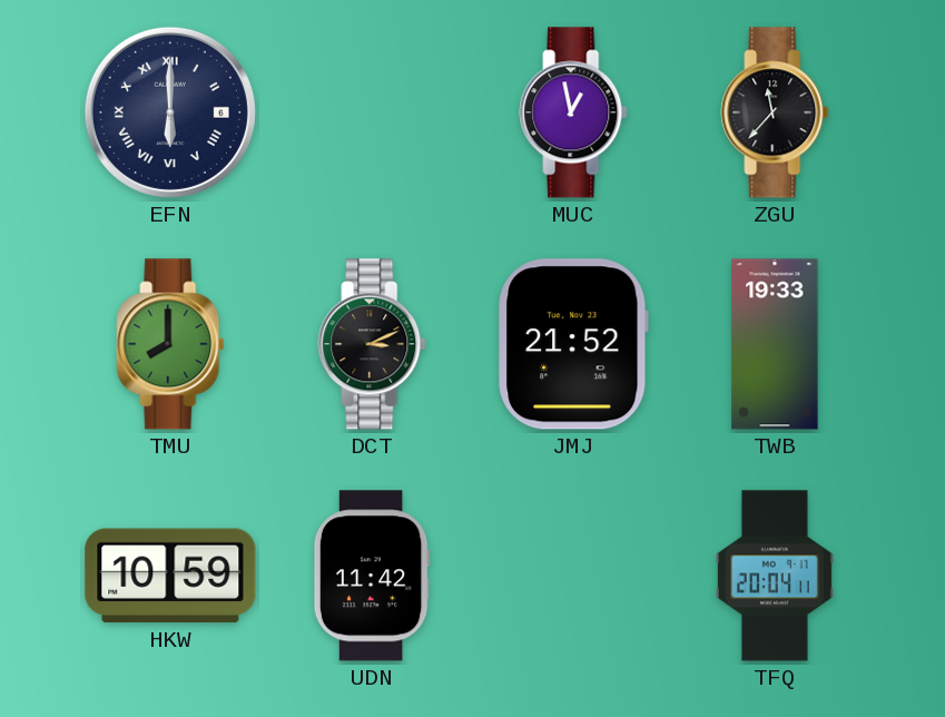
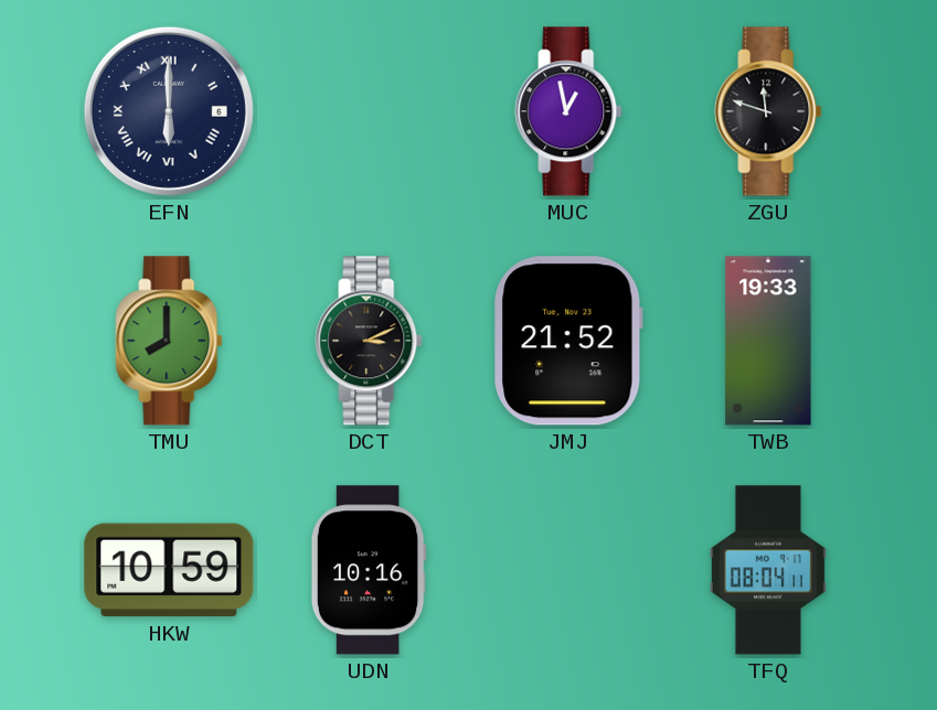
ZGU: 11:37 -> 11:48 (768, 111)
UDN: 11:42 -> 10:16 (369, 570)
TFQ: 20:04 -> 08:04 (768, 570)
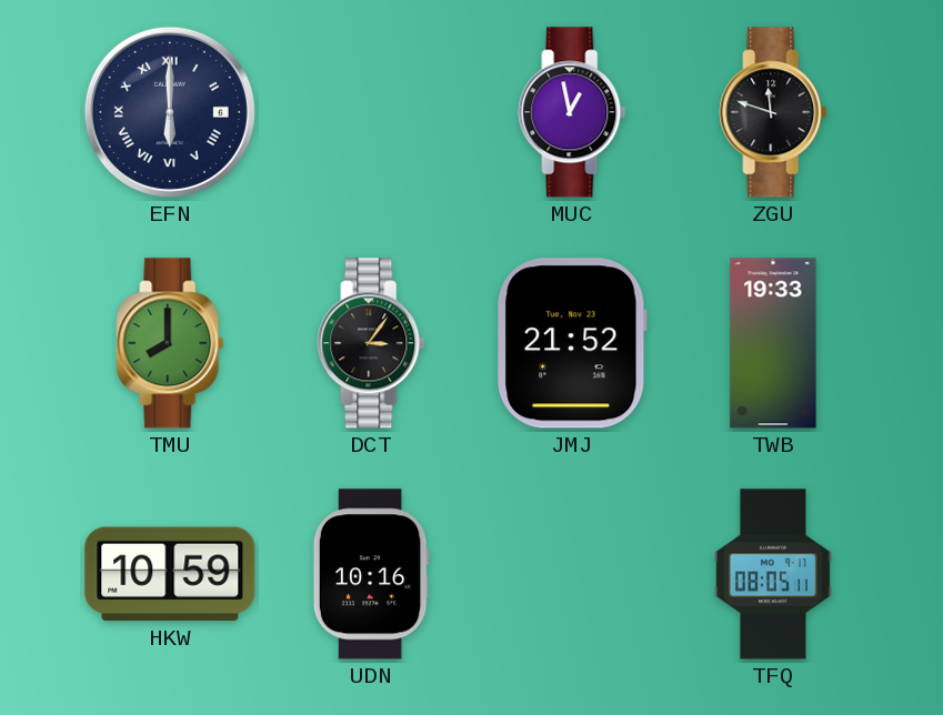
DCT: 3:11 -> 3:06 (371, 343)
TFQ: 08:04 -> 08:05 (773, 574)
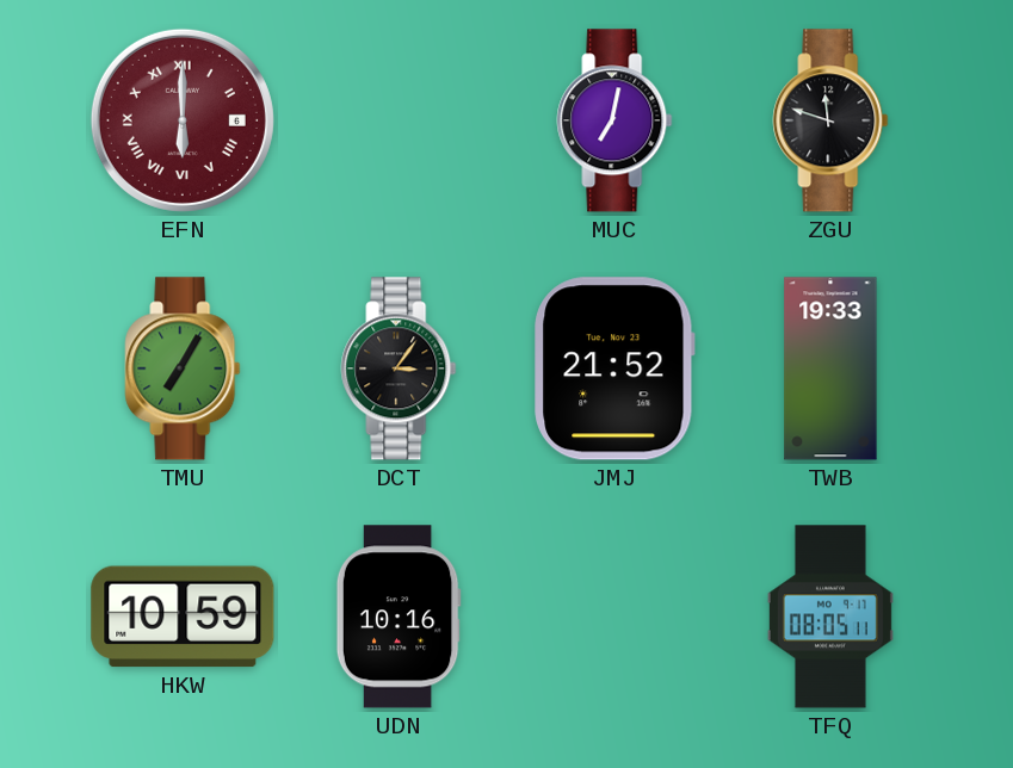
EFN dial: navy -> burgundy (183, 120)
MUC: 12:58 -> 7:02 (614, 120)
TMU: 8:00 -> 7:05 (183, 368)
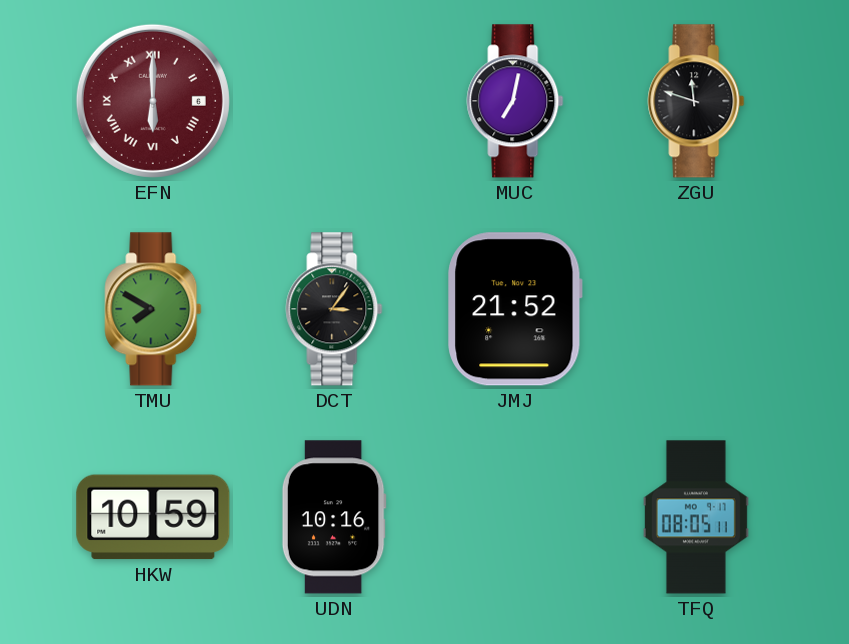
TMU: 7:05 -> 7:50 (153, 309)
TWB: 19:33 -> none (830, 368)
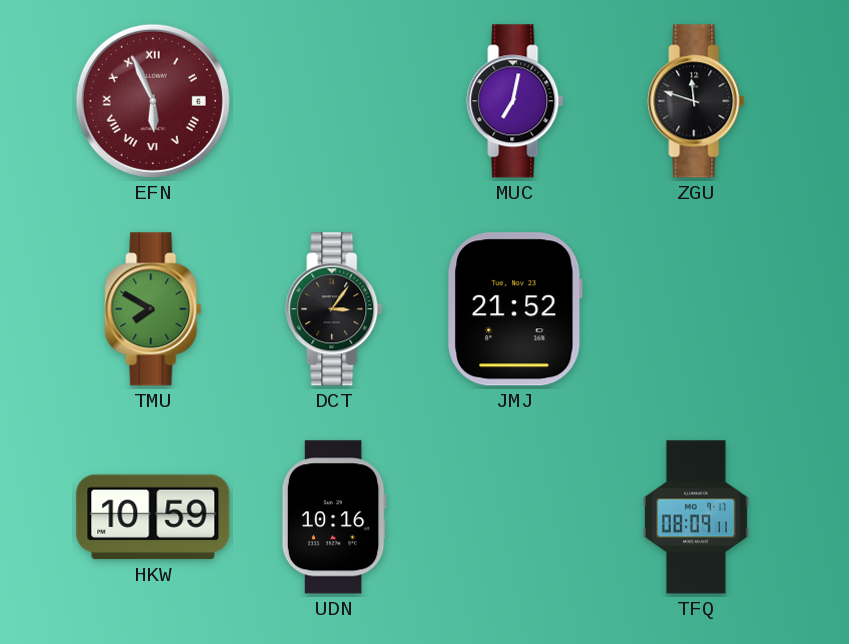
EFN: 6:00 -> 5:56 (153, 101)
TFQ: 08:05 -> 08:09 (696, 517)
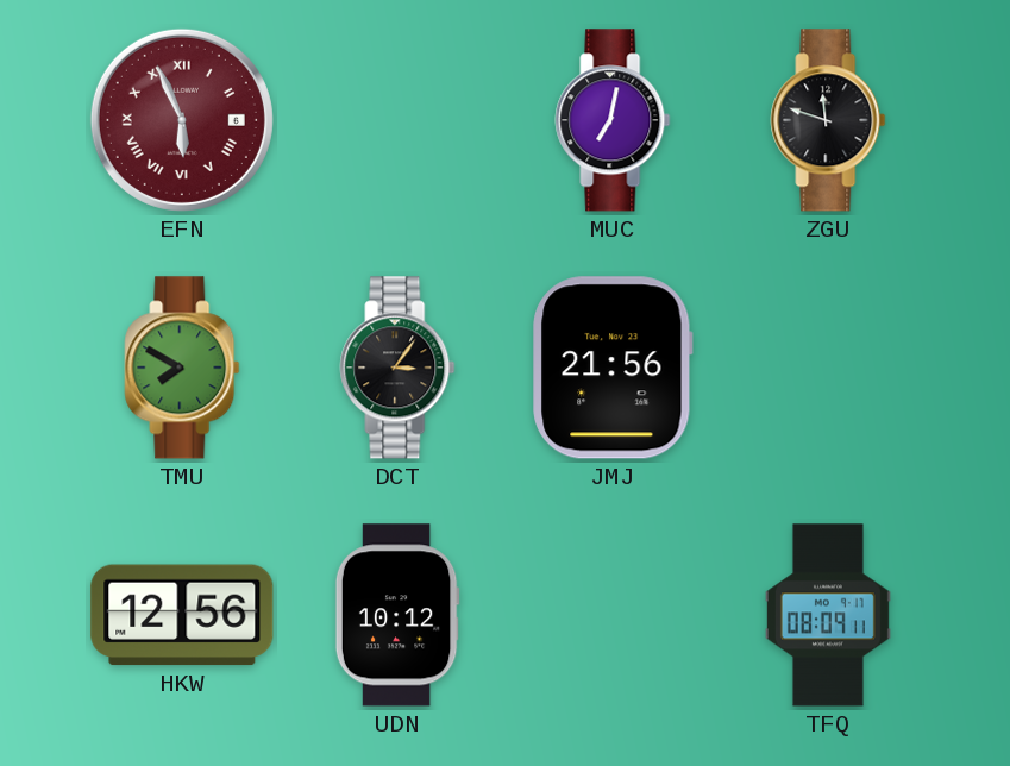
JMJ: 21:52 -> 21:56 (613, 368)
HKW: 10:59 -> 12:56 (182, 615)
UDN: 10:16 -> 10:12 (397, 615)
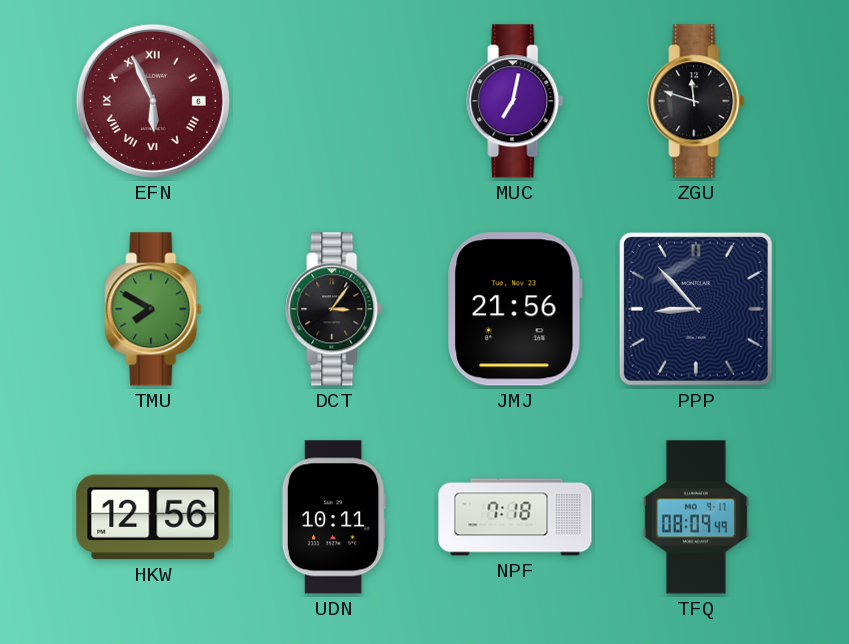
PPP: none -> 8:53 (696, 309)
UDN: 10:12 -> 10:11 (334, 517)
NPF: none -> 7:18 (515, 517)
TFQ: 08:09:11 -> 08:09:49 (696, 517)
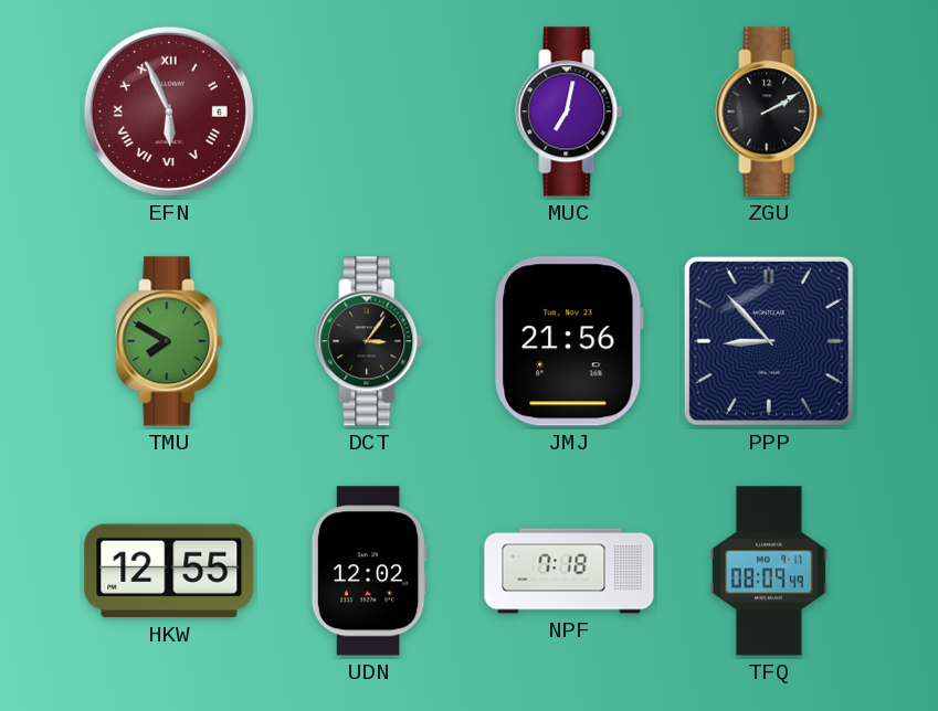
ZGU: 11:48 -> 2:10 (769, 112)
HKW: 12:56 -> 12:55 (169, 571)
UDN: 10:11 -> 12:02 (369, 571)
